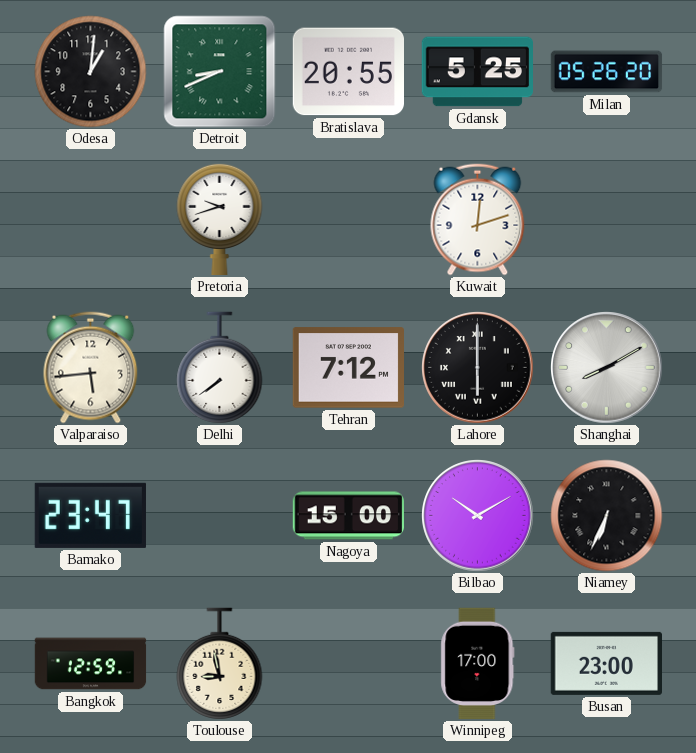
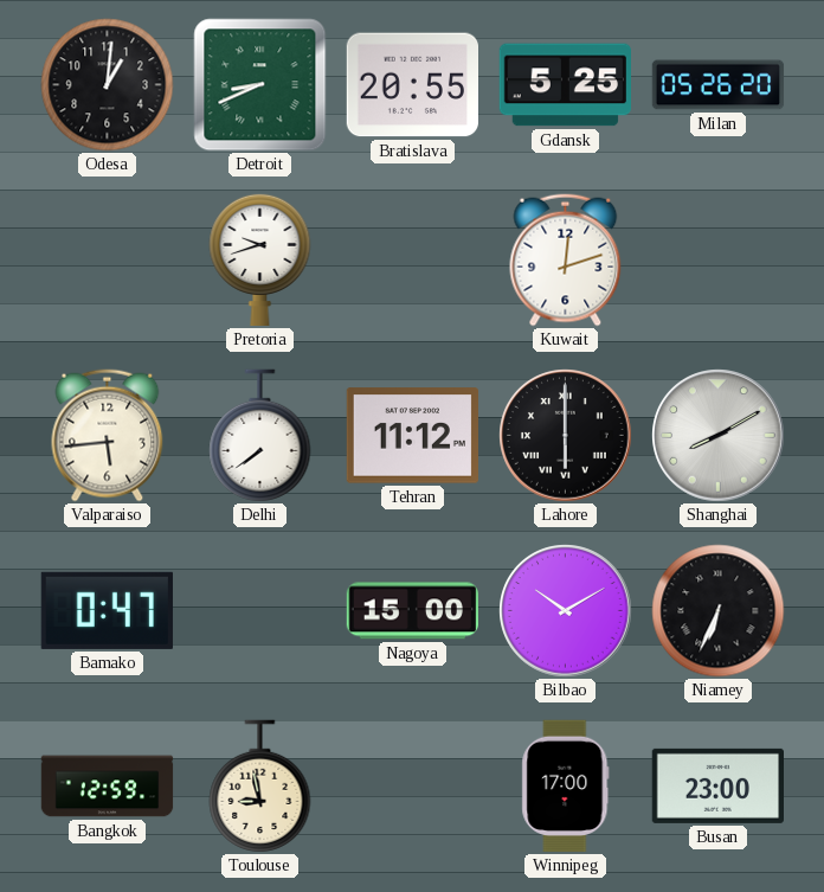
Tehran: 7:12 -> 11:12 (412, 436)
Bamako: 23:47 -> 0:47 (107, 610)
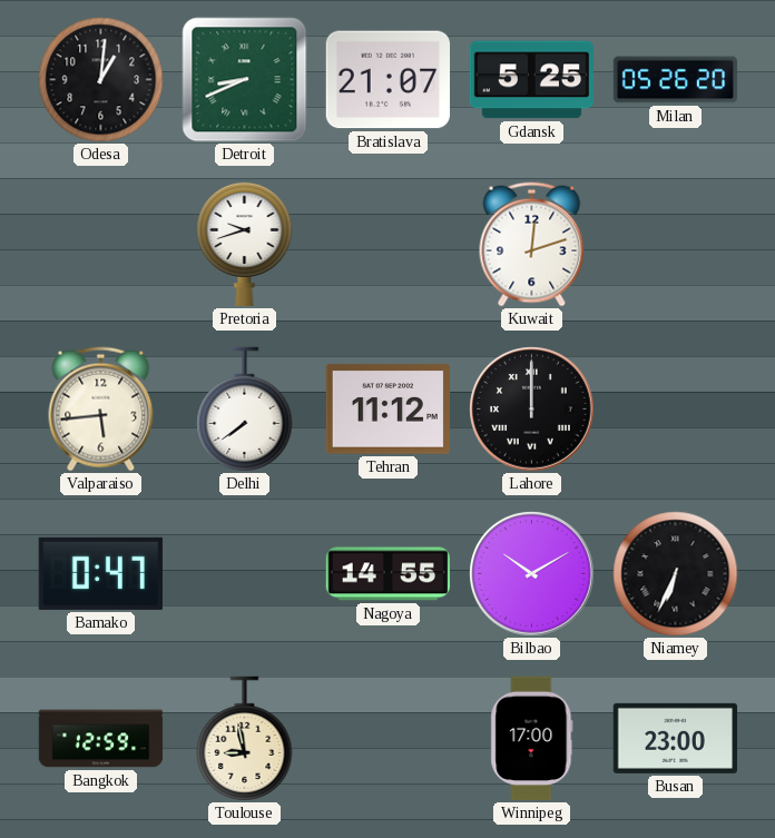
Bratislava: 20:55 -> 21:07 (387, 80)
Lahore: 6:00 -> 12:00 (532, 410)
Shanghai: 8:10 -> none (719, 436)
Nagoya: 15:00 -> 14:55 (387, 574)
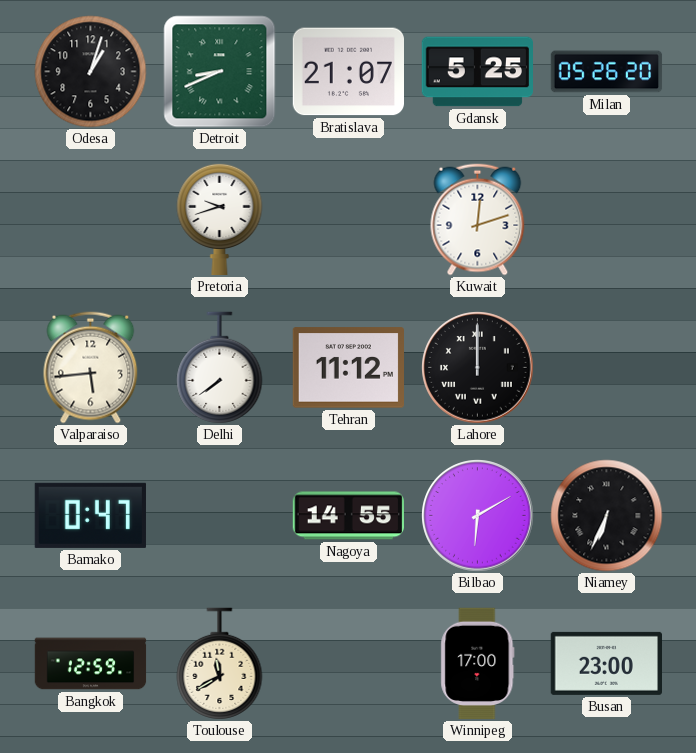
Odesa: 1:01 -> 1:03 (91, 72)
Bilbao: 10:10 -> 6:10 (478, 516)
Toulouse: 8:58 -> 11:40 (220, 664)
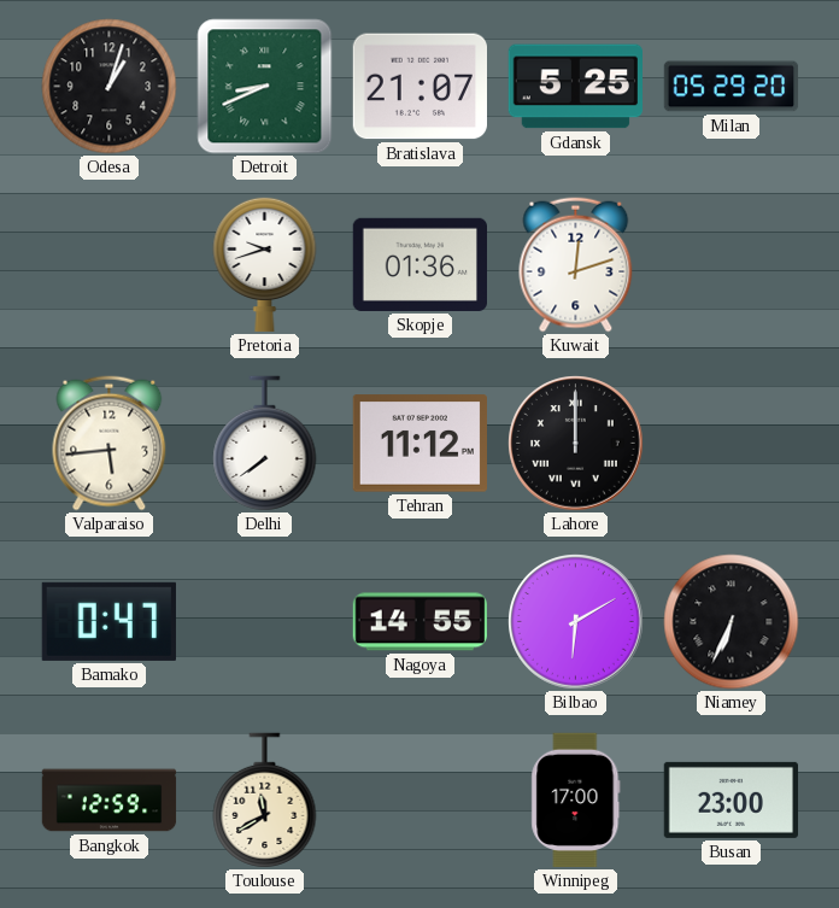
Milan: 05:26 -> 05:29 (732, 87)
Skopje: none -> 01:36 (419, 264)
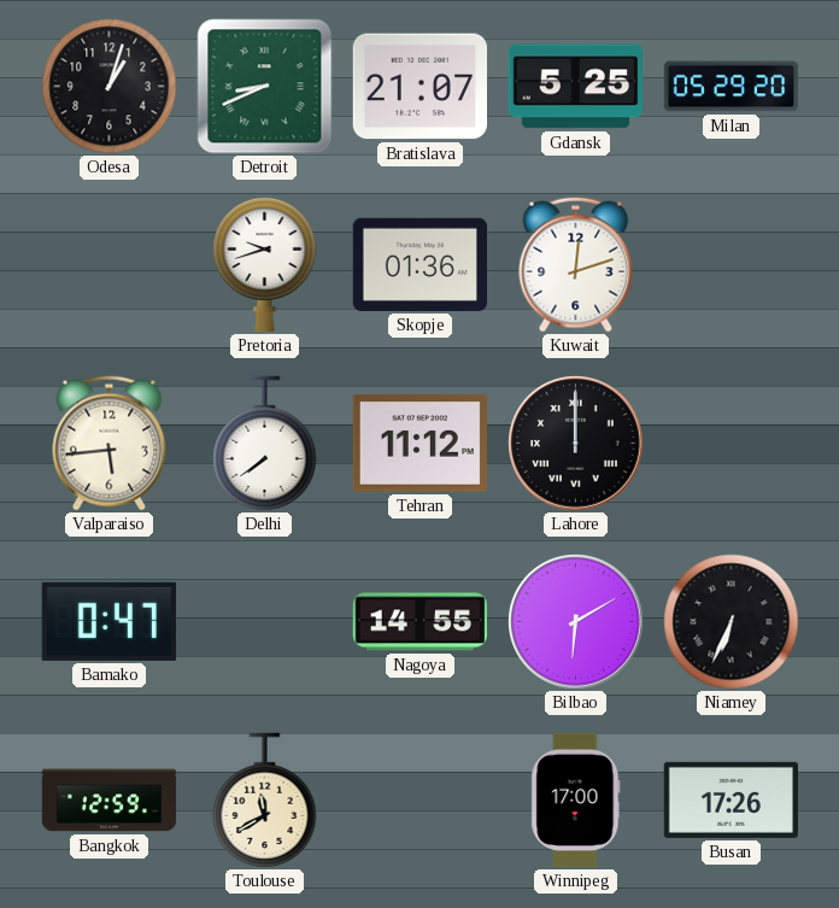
Busan: 23:00 -> 17:26 (731, 799)
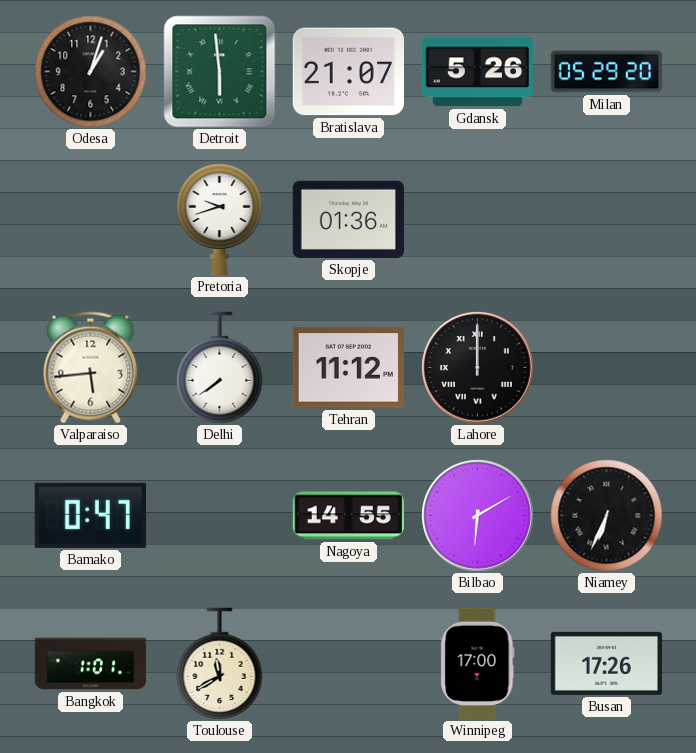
Detroit: 8:41 -> 5:59 (220, 72)
Gdansk: 5:25 -> 5:26 (477, 72)
Kuwait: 12:12 -> none (576, 265)
Bangkok: 12:59 -> 1:01 (91, 664)
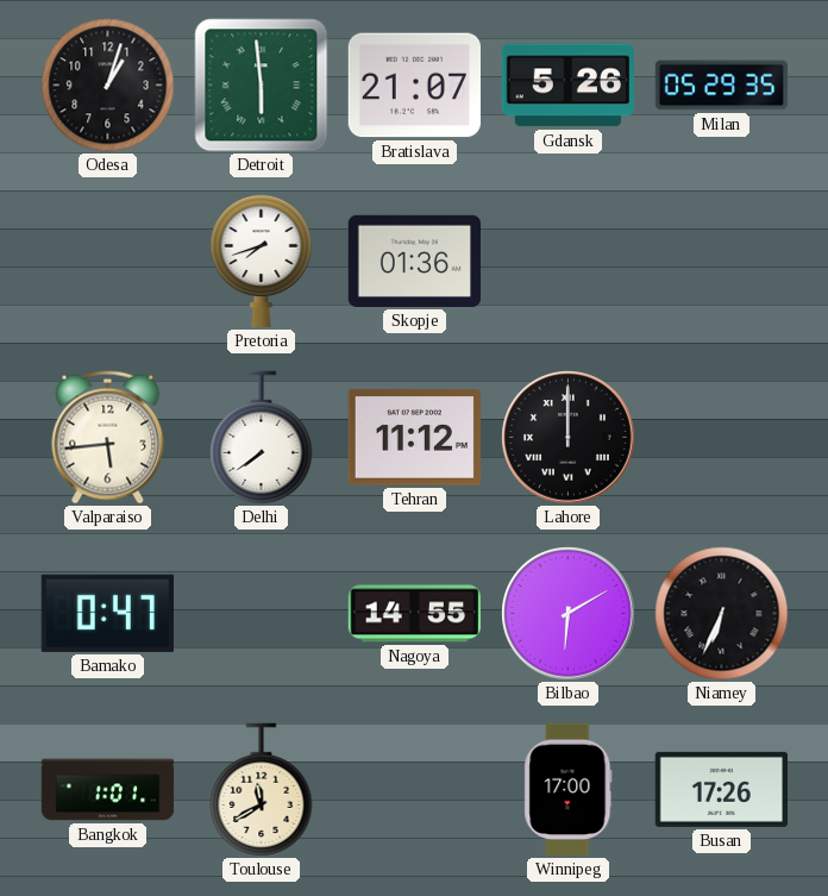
Milan: 05:29:20 -> 05:29:35 (722, 86)
Pretoria: 9:42 -> 7:42 (262, 261)
